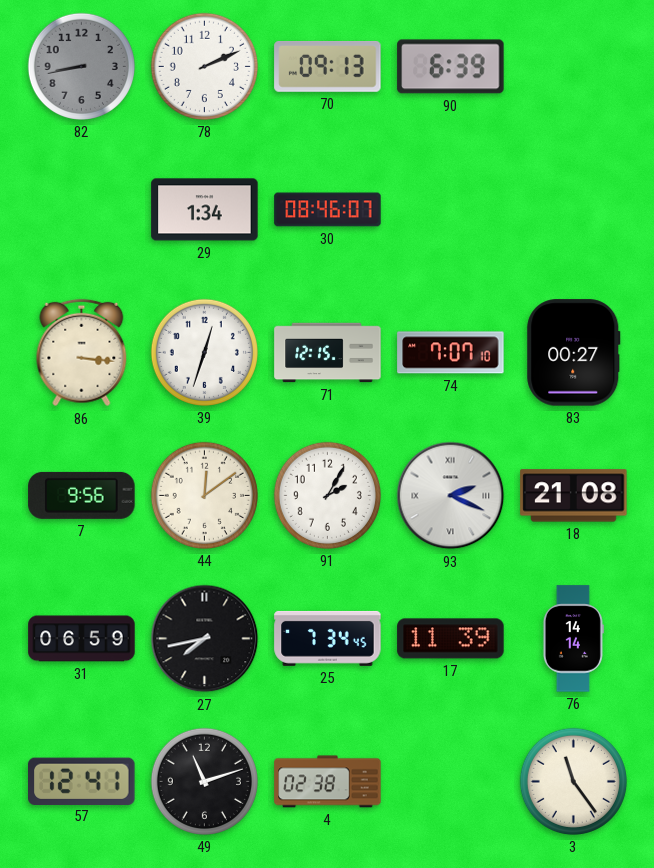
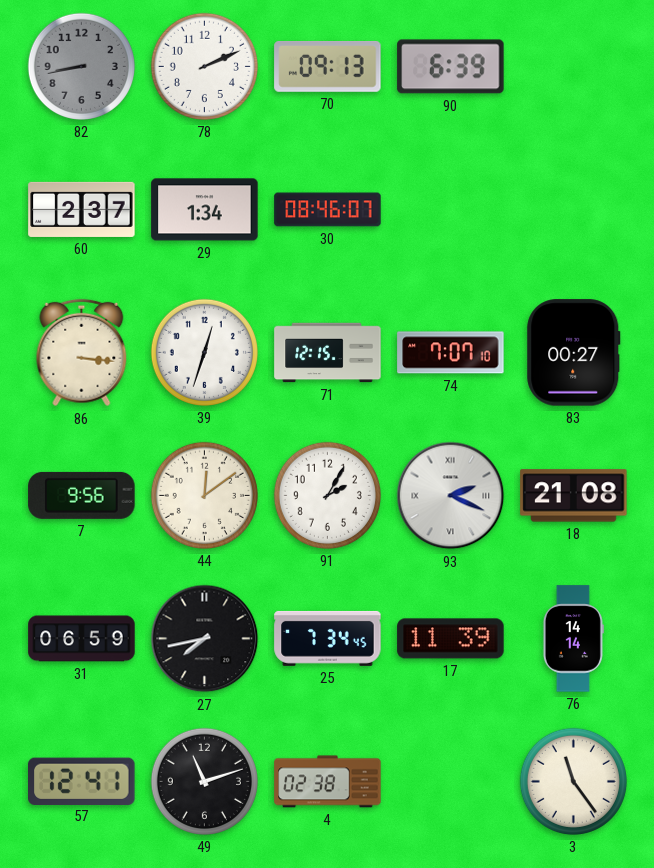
60: none -> 2:37 (82, 209)
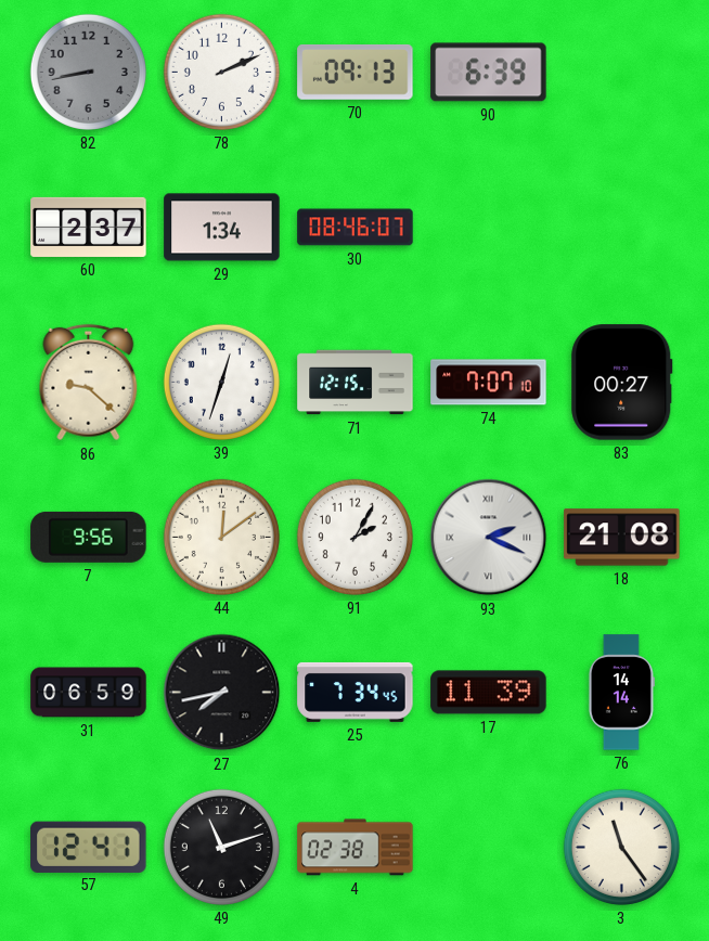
86: 3:16 -> 9:22 (89, 383)
